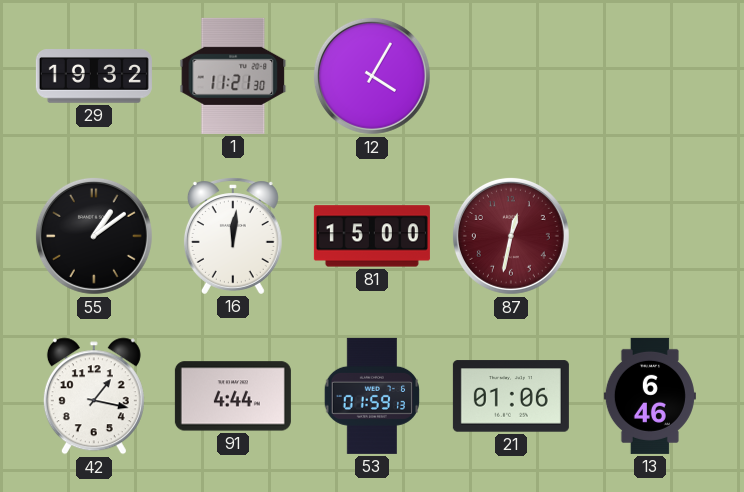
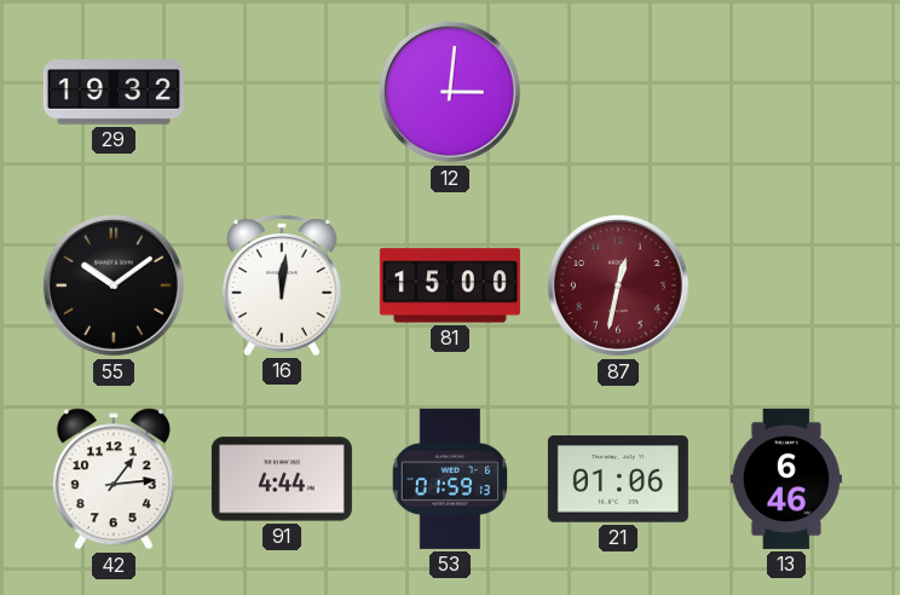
1: 11:21 -> none (233, 76)
12: 4:05 -> 3:01 (450, 92)
55: 1:09 -> 10:09 (114, 285)
42: 1:17 -> 1:14 (114, 479)
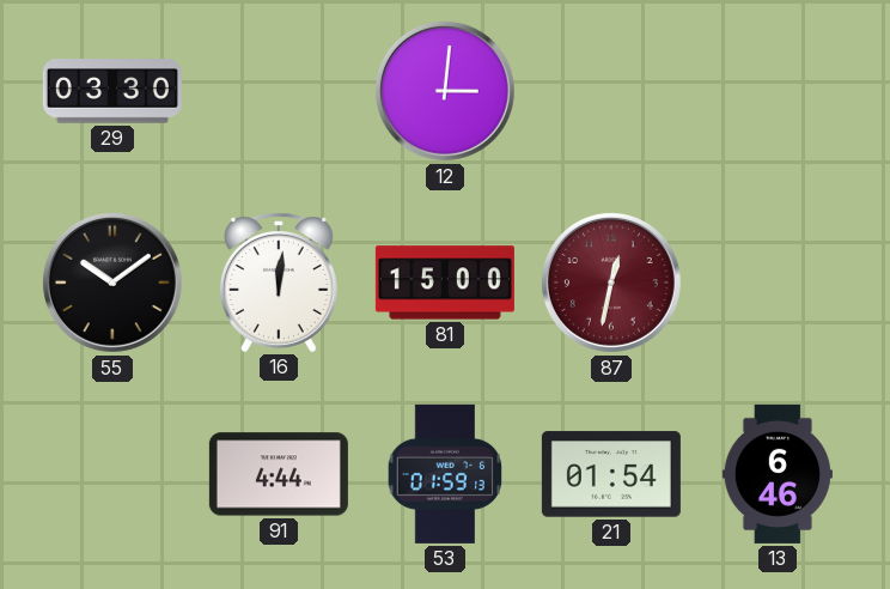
29: 19:32 -> 03:30 (112, 91)
42: 1:14 -> none (114, 479)
21: 01:06 -> 01:54 (611, 474)
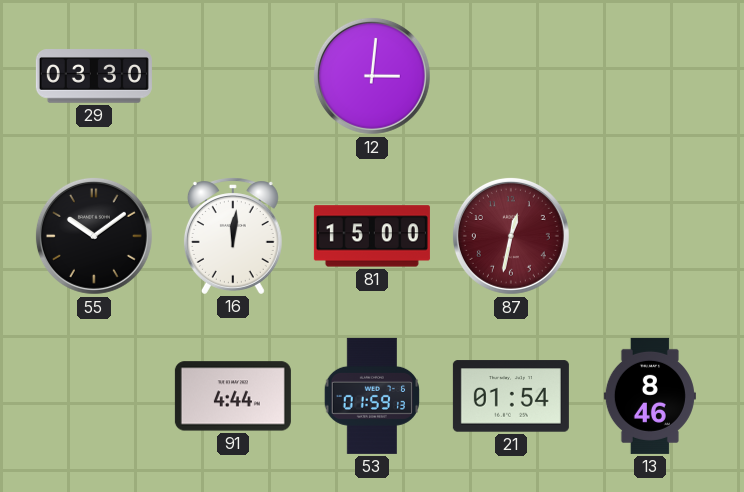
13: 6:46 -> 8:46 (650, 396)
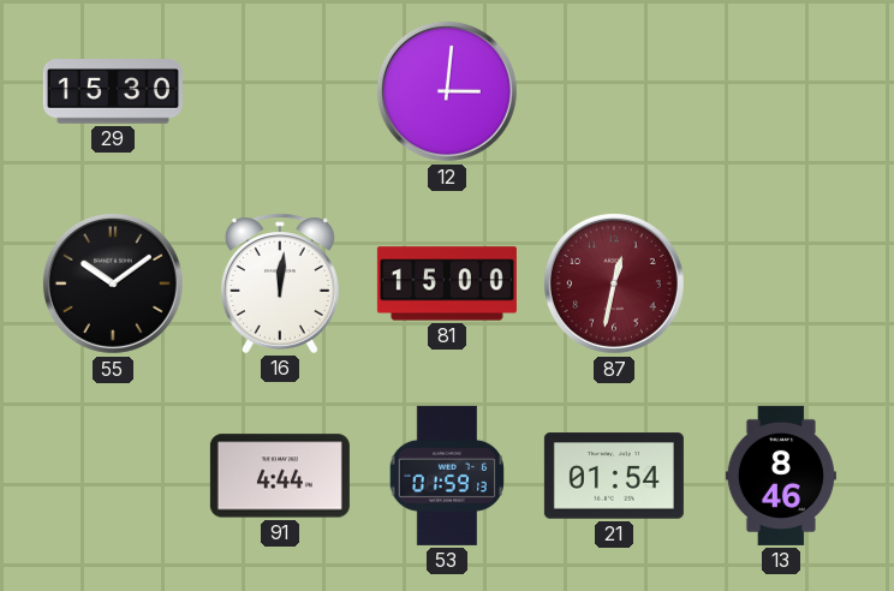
29: 03:30 -> 15:30 (113, 91)
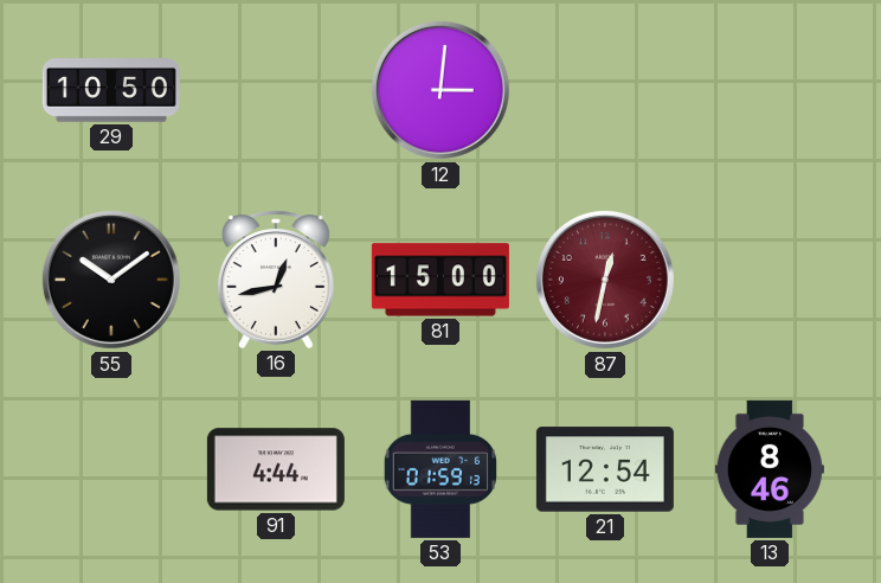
29: 15:30 -> 10:50 (111, 90)
16: 12:01 -> 12:43 (276, 280)
21: 01:54 -> 12:54 (605, 469)
